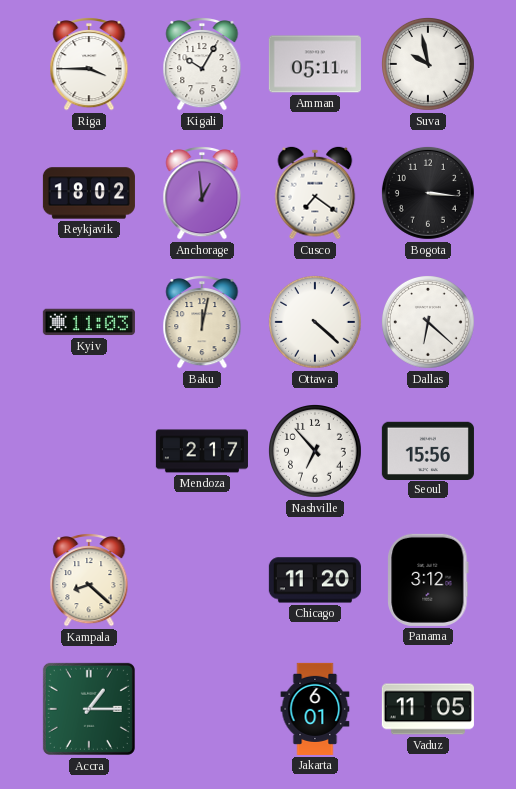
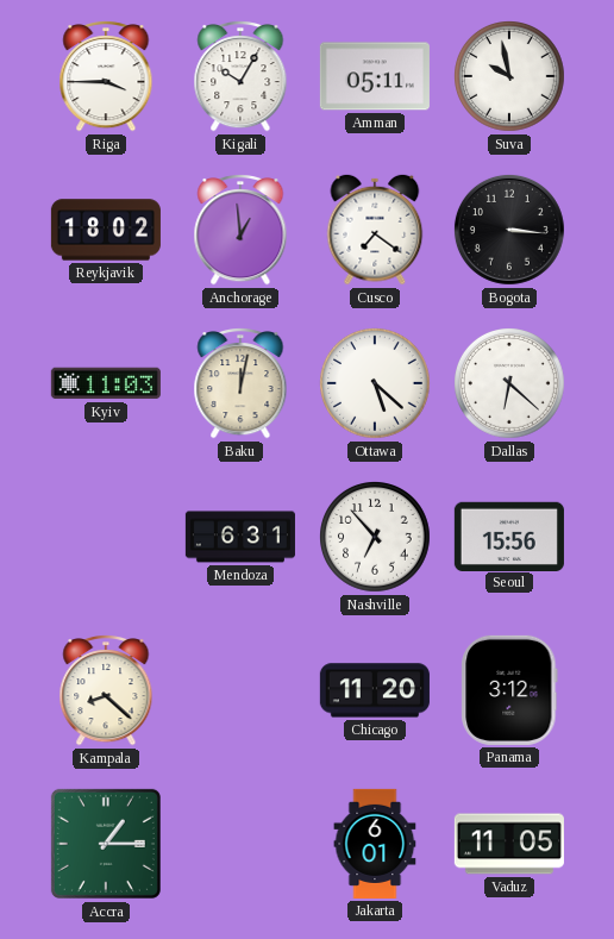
Ottawa: 4:22 -> 5:22 (376, 384)
Mendoza: 2:17 -> 6:31 (240, 537)
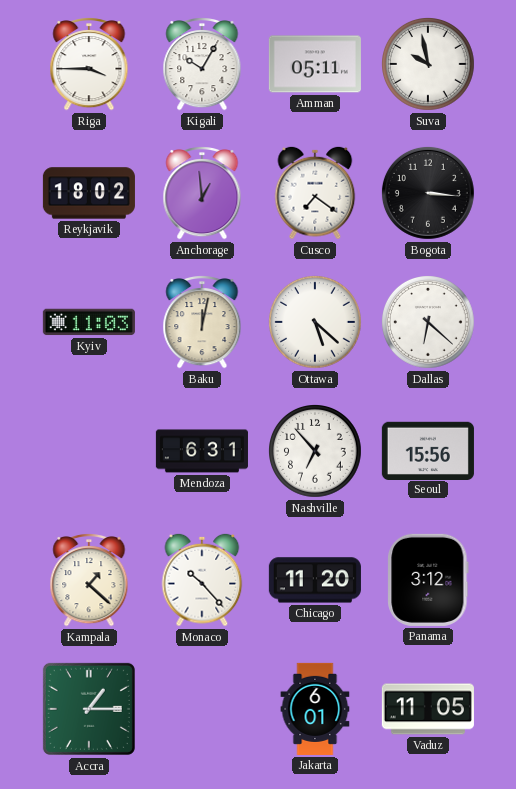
Kampala: 8:22 -> 1:22 (89, 580)
Monaco: none -> 10:23 (202, 580)
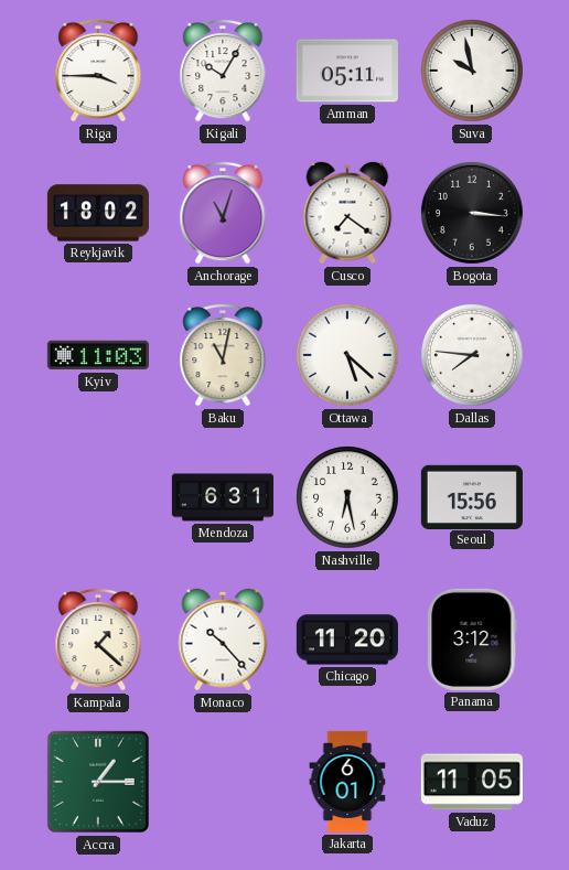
Anchorage: 12:59 -> 11:03 (223, 213)
Baku: 12:02 -> 11:02 (223, 355)
Dallas: 6:22 -> 7:46 (473, 356)
Nashville: 6:53 -> 6:28 (348, 498)
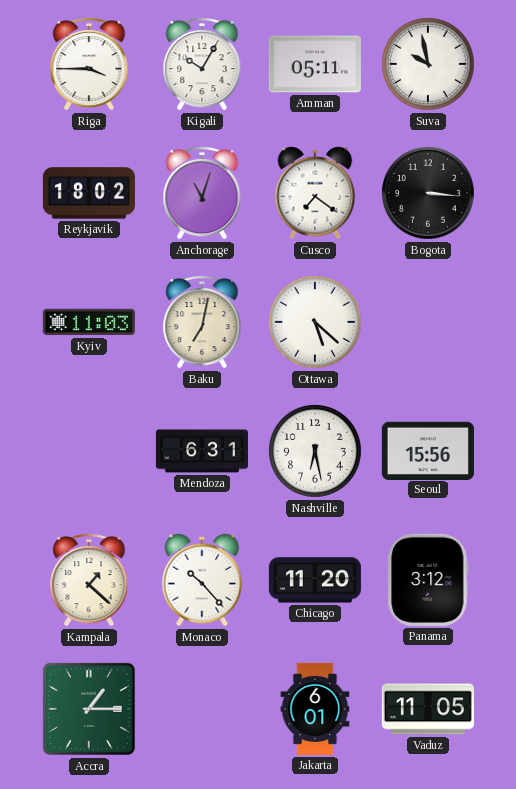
Baku: 11:02 -> 7:02 (202, 322)
Dallas: 7:46 -> none (473, 356)
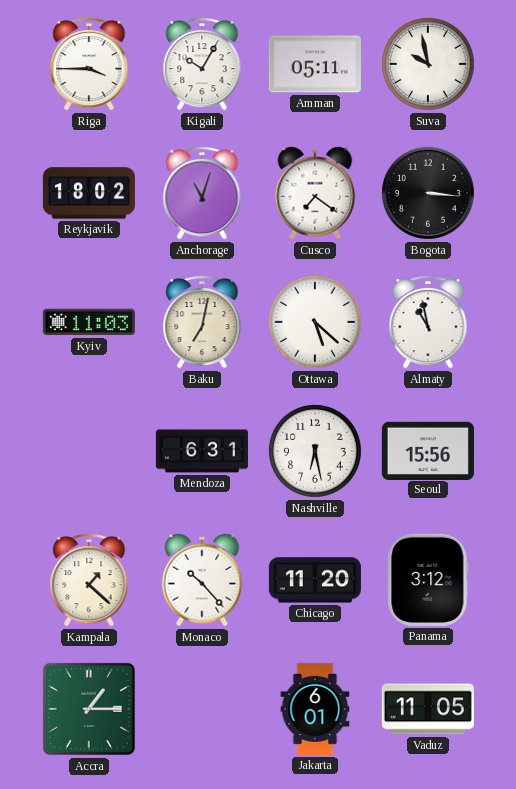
Almaty: none -> 10:58 (428, 322)
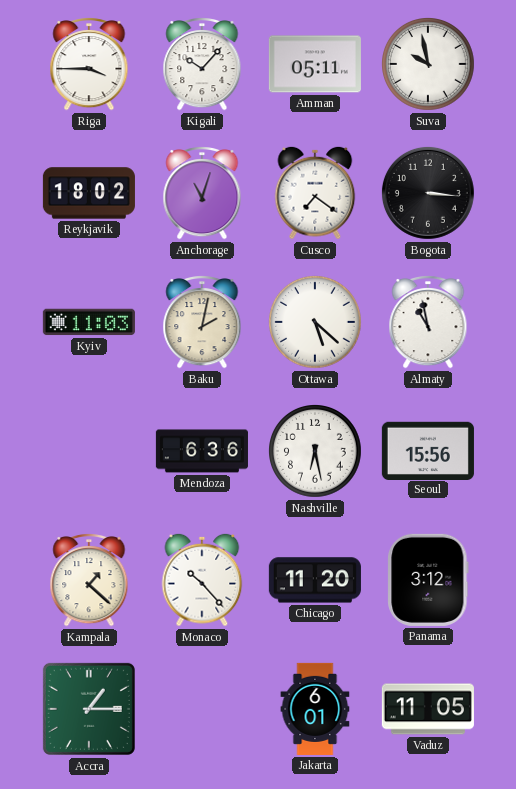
Kigali: 10:05 -> 10:07 (202, 64)
Baku: 7:02 -> 2:02 (202, 322)
Mendoza: 6:31 -> 6:36 (202, 451)
